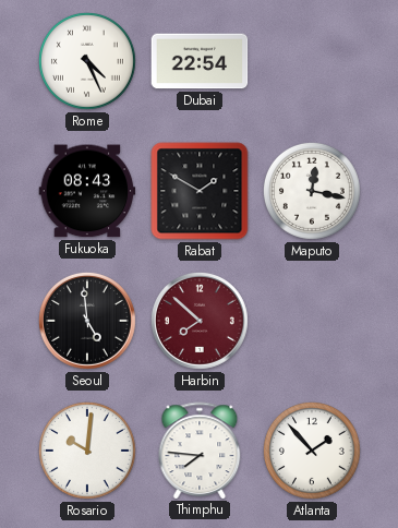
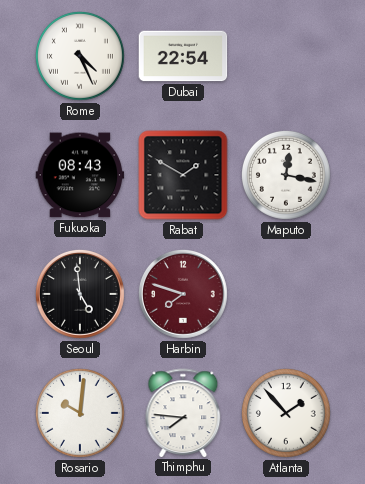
Harbin: 7:52 -> 7:48 (183, 294)
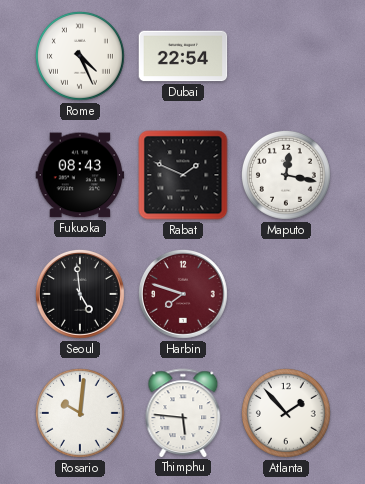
Rabat: 1:50 -> 1:49 (183, 175)
Thimphu: 7:46 -> 5:46 (183, 413)
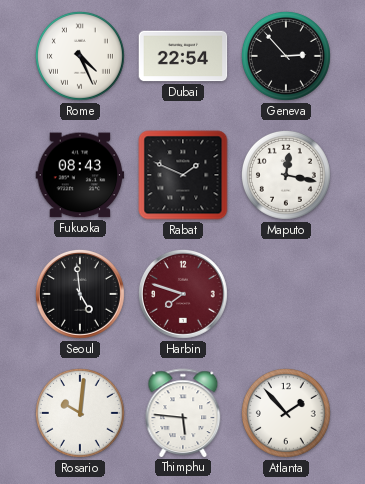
Geneva: none -> 2:53 (286, 56)
